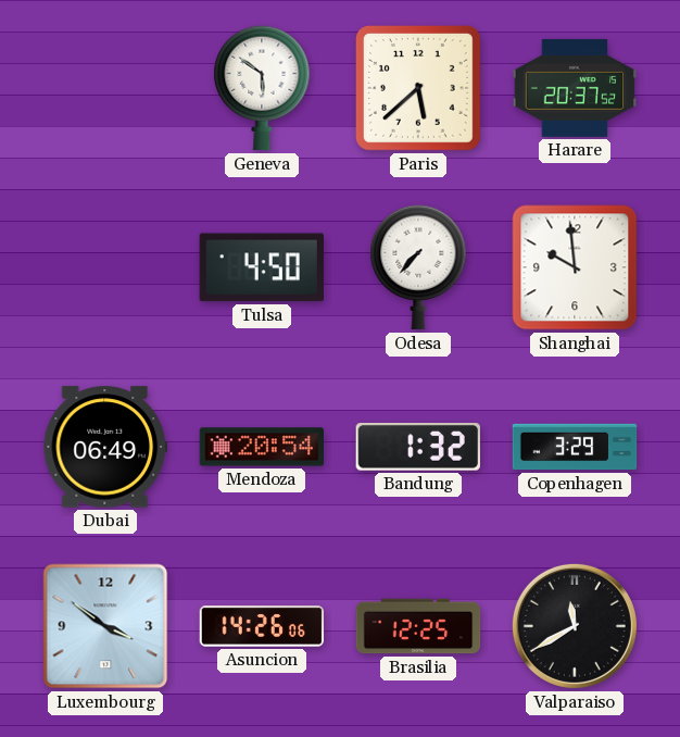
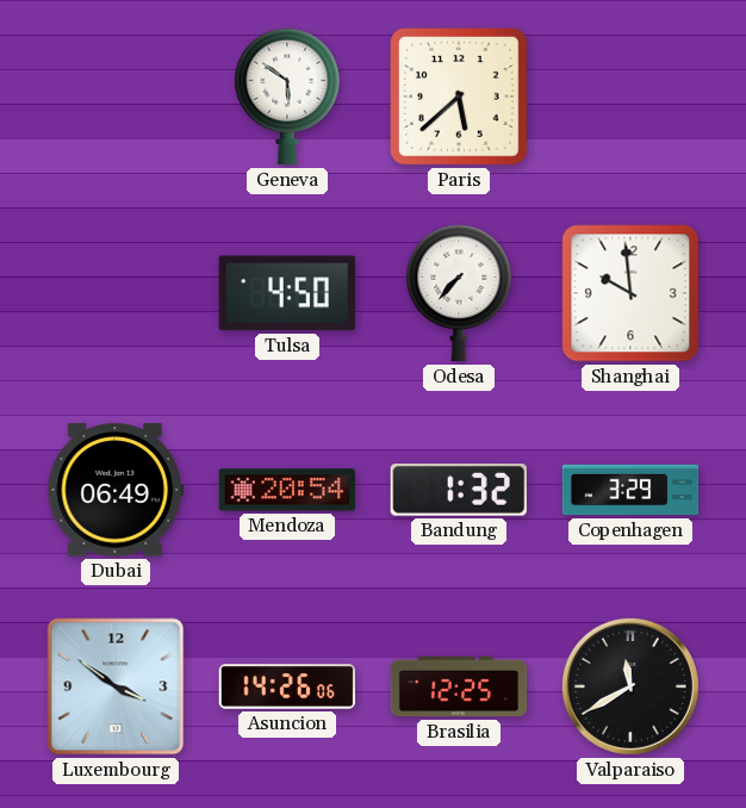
Harare: 20:37 -> none (575, 88)
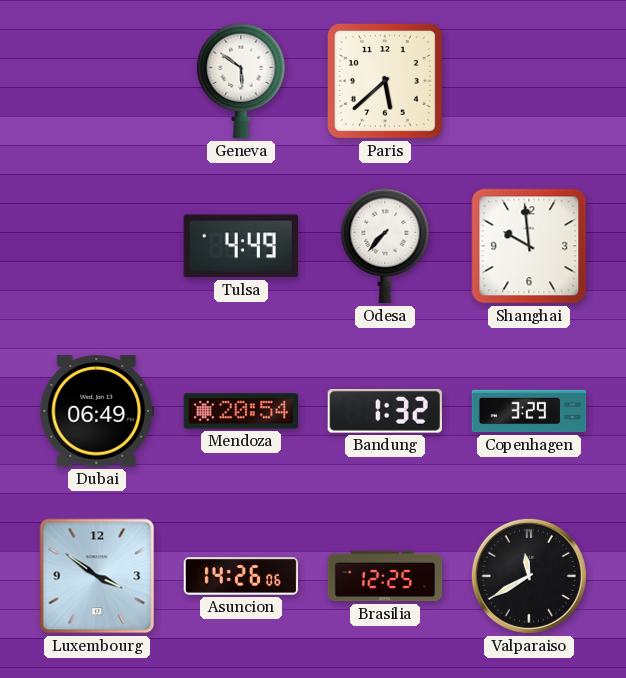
Tulsa: 4:50 -> 4:49 (241, 246)
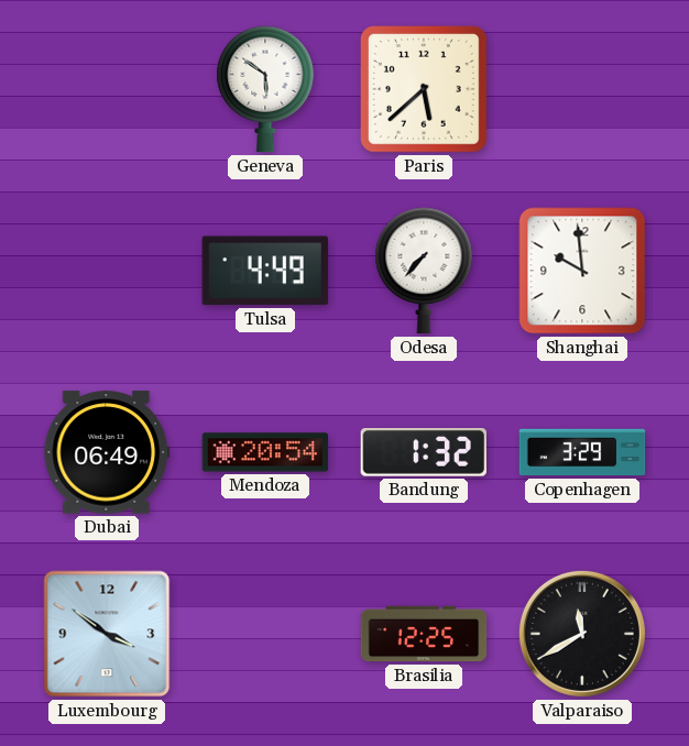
Asuncion: 14:26 -> none (241, 576)
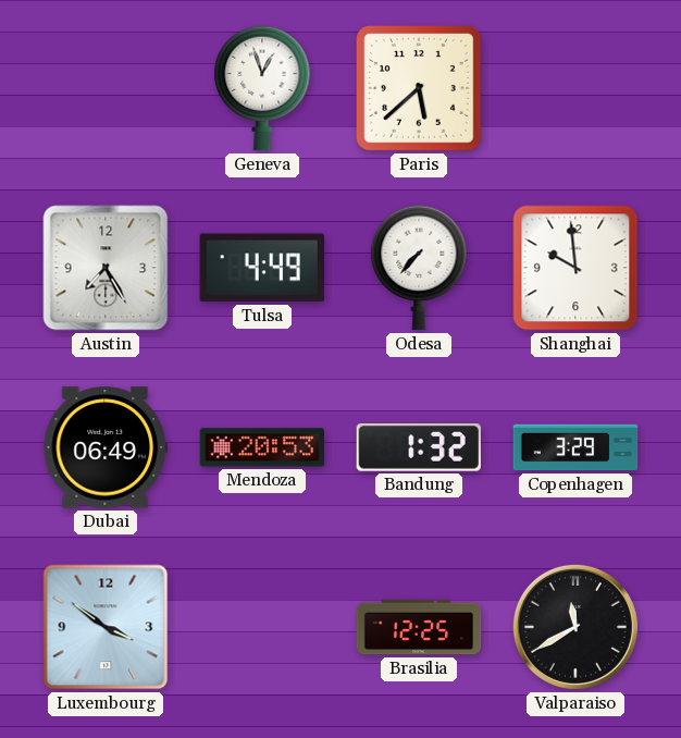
Geneva: 5:51 -> 12:57 (262, 88)
Austin: none -> 7:25 (106, 268)
Mendoza: 20:54 -> 20:53 (262, 447)
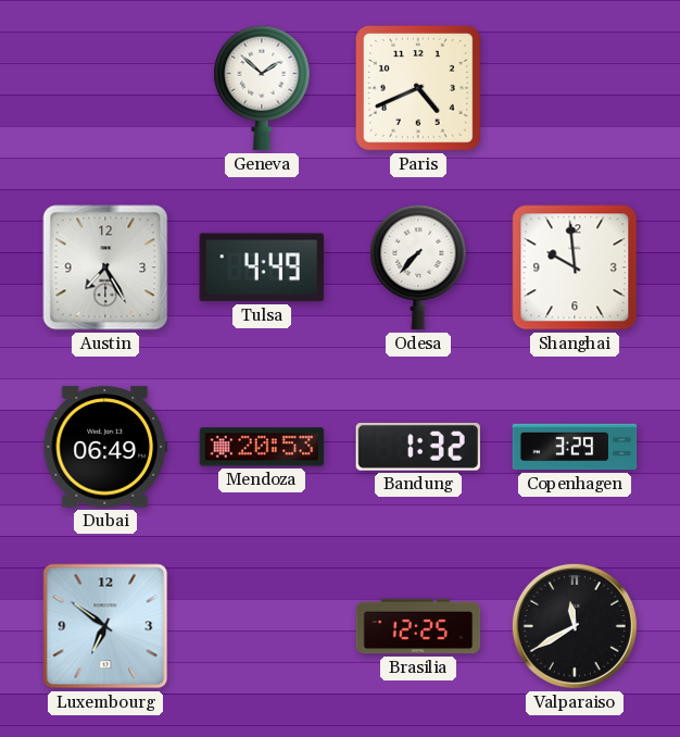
Geneva: 12:57 -> 1:52 (262, 88)
Paris: 5:38 -> 4:41 (418, 88)
Luxembourg: 3:51 -> 6:51 (105, 626)
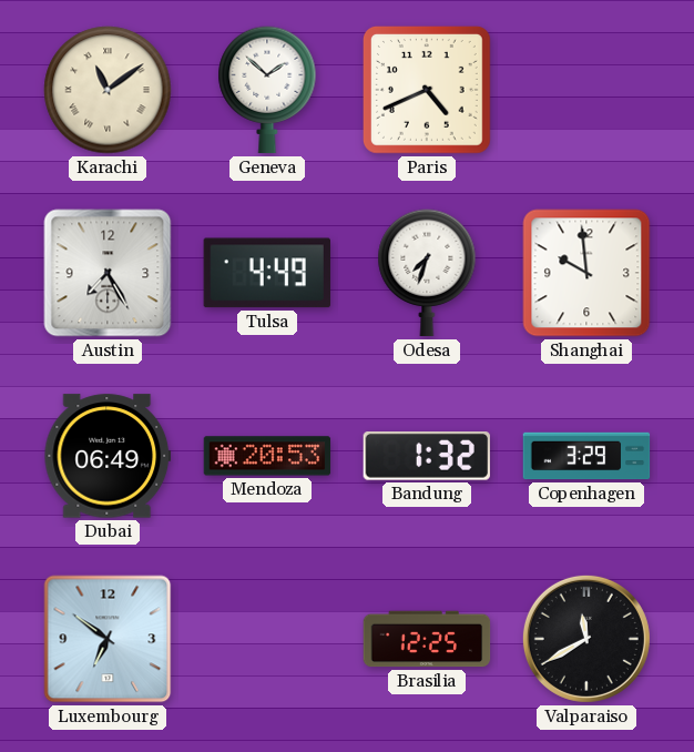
Karachi: none -> 11:09 (108, 90)
Odesa: 7:37 -> 7:33 (427, 273)
